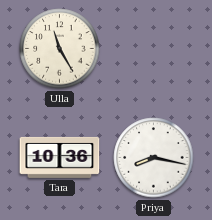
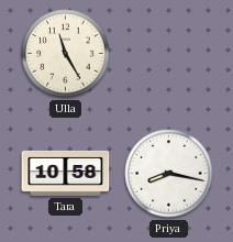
Tara: 10:36 -> 10:58 (66, 173)
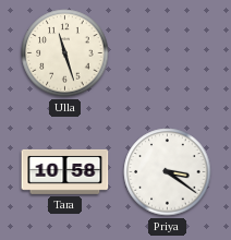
Ulla: 11:25 -> 11:27 (65, 53)
Priya: 8:17 -> 3:21 (168, 172)
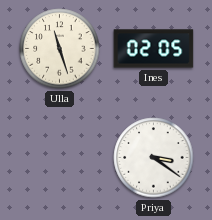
Ines: none -> 02:05 (154, 49)
Tara: 10:58 -> none (65, 171)
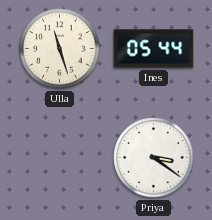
Ines: 02:05 -> 05:44 (154, 49)
